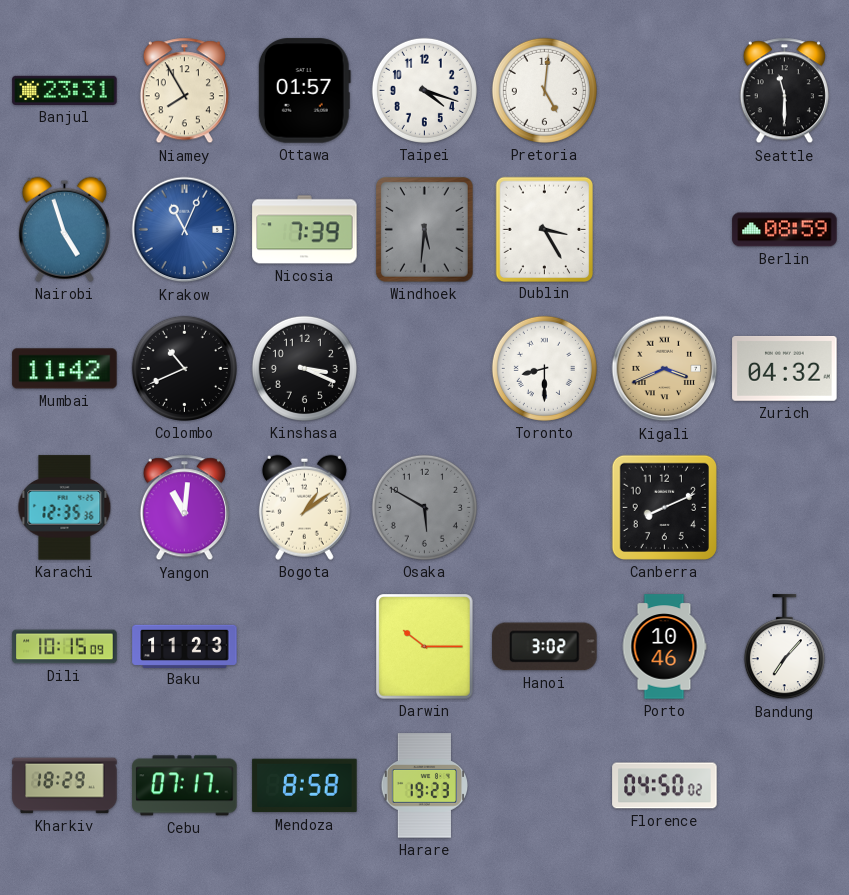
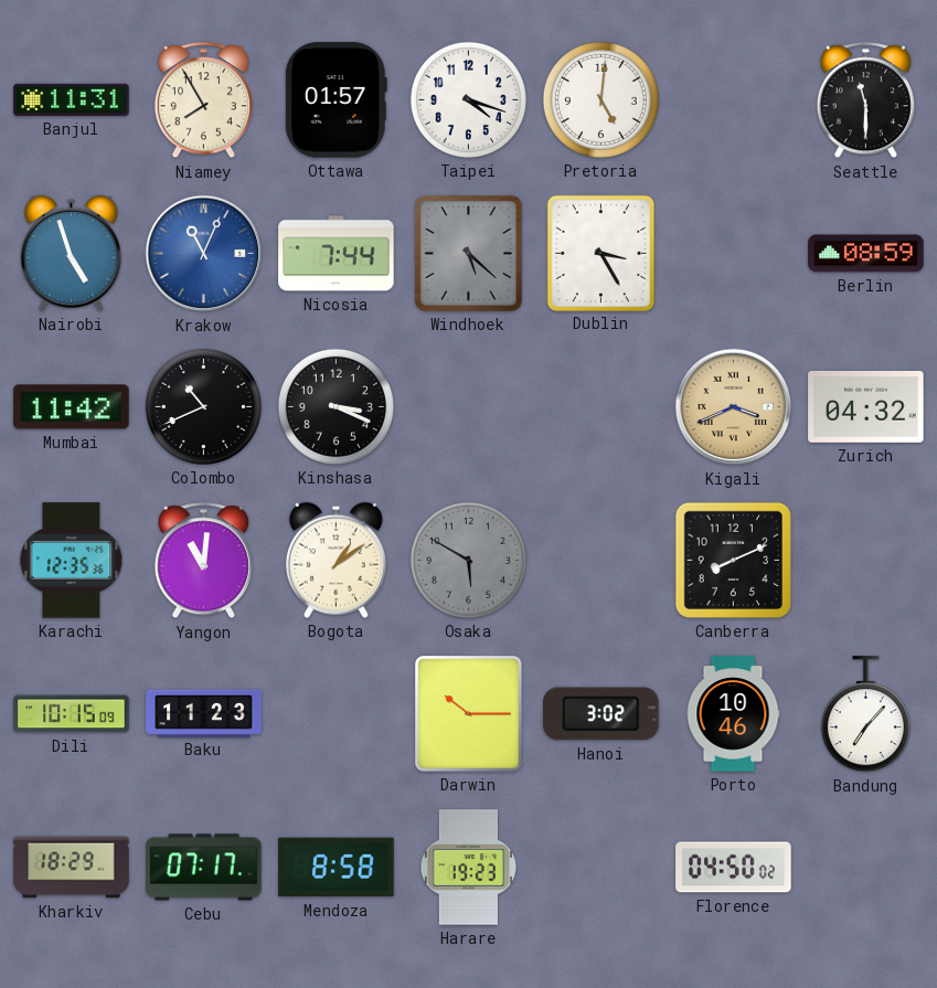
Banjul: 23:31 -> 11:31 (72, 99)
Nicosia: 7:39 -> 7:44 (337, 254)
Windhoek: 5:31 -> 5:22 (469, 254)
Toronto: 8:30 -> none (544, 368)
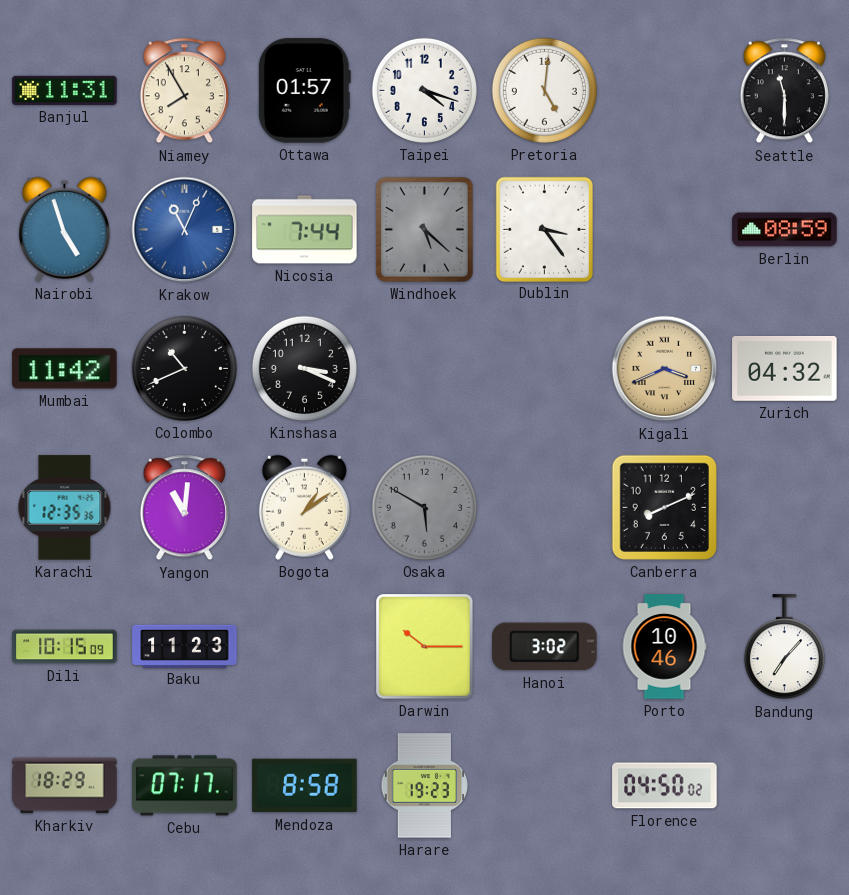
Dublin: 3:25 -> 3:24 (544, 229)
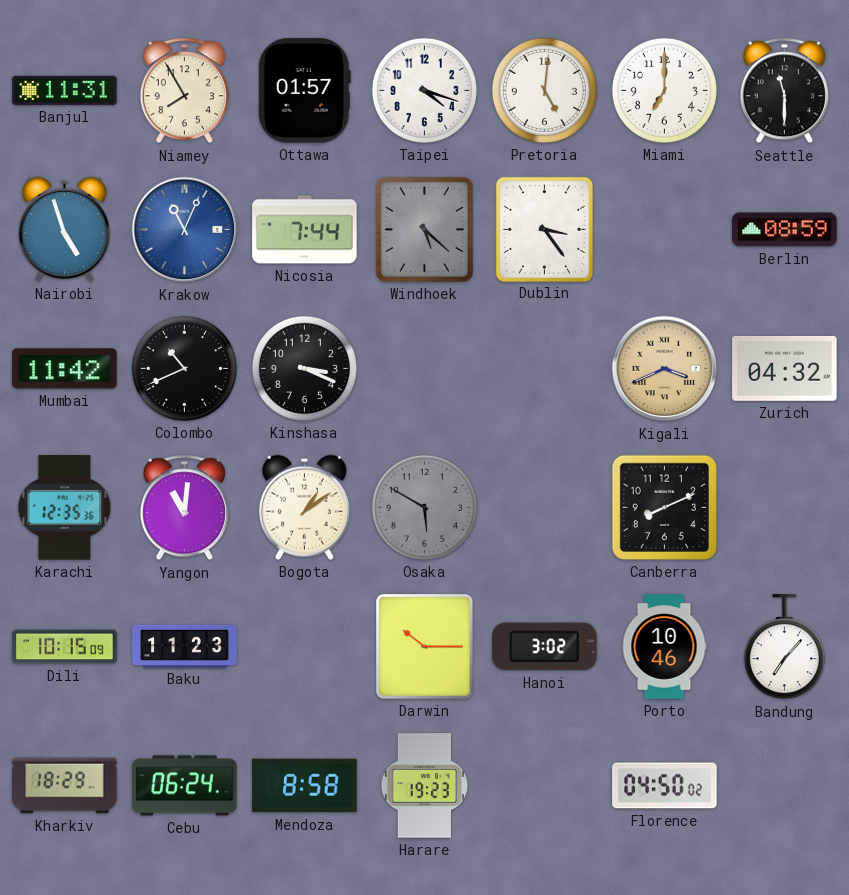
Miami: none -> 7:00 (664, 90)
Cebu: 07:17 -> 06:24 (185, 786)
